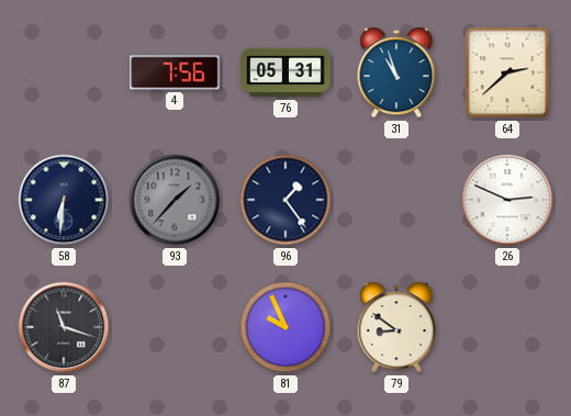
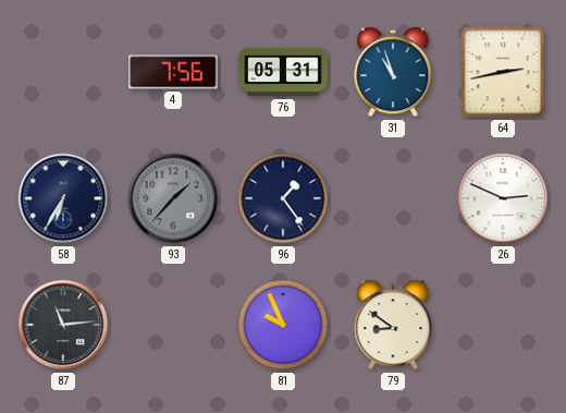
64: 2:38 -> 2:43 (503, 72)
58: 6:31 -> 6:35 (63, 198)
87: 11:18 -> 11:14 (63, 325)
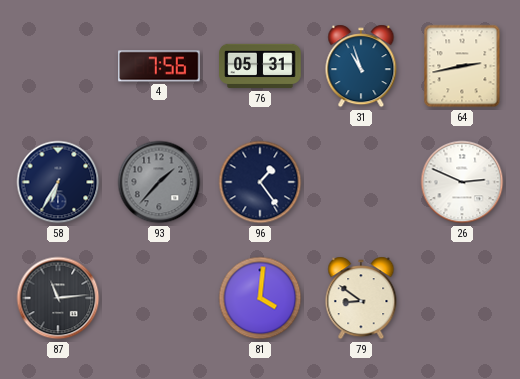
81: 9:56 -> 4:01 (260, 298)
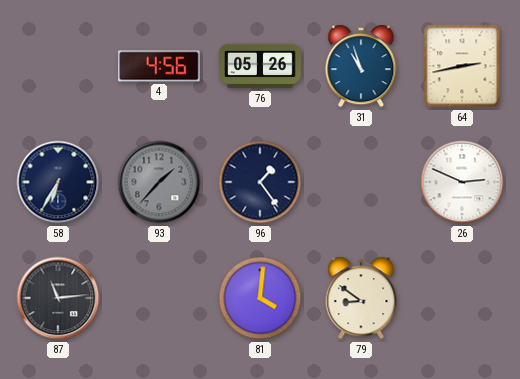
4: 7:56 -> 4:56 (160, 66)
76: 05:31 -> 05:26 (260, 66)
